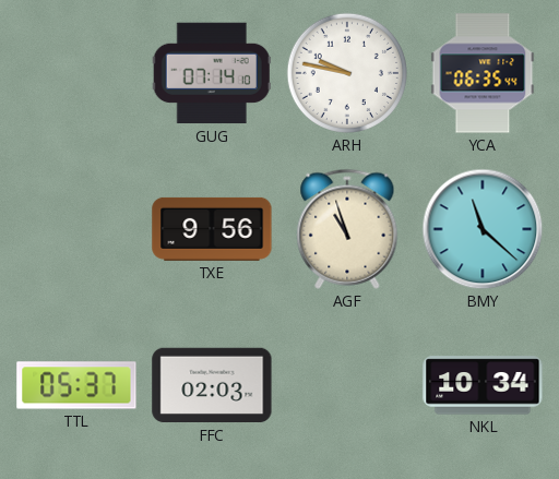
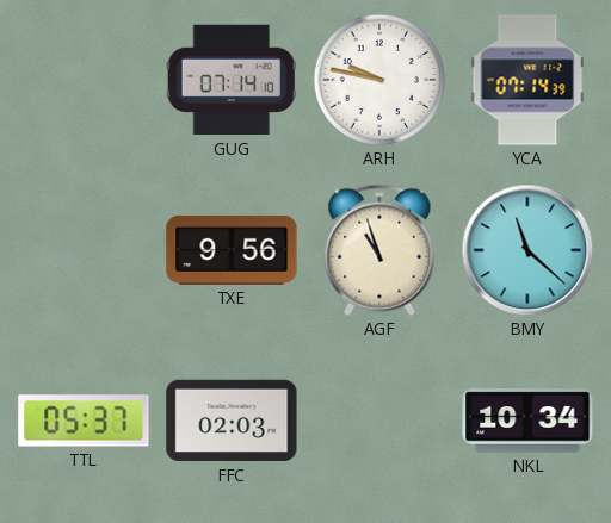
YCA: 06:35 -> 07:14 (527, 80)
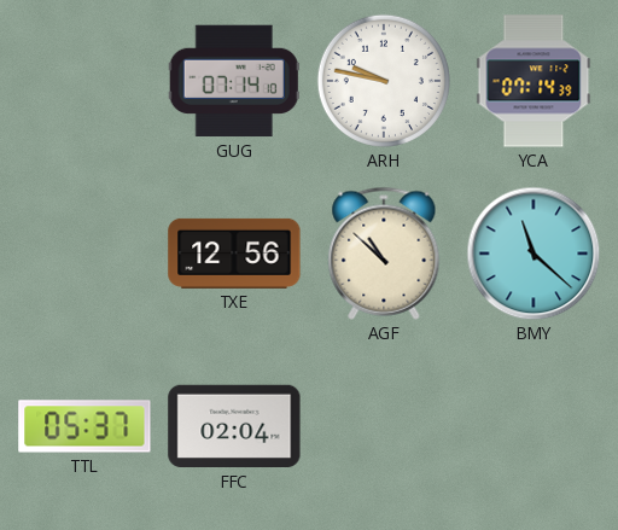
TXE: 9:56 -> 12:56 (234, 254)
AGF: 10:57 -> 10:52 (384, 254)
FFC: 02:03 -> 02:04 (234, 426)
NKL: 10:34 -> none (527, 421)
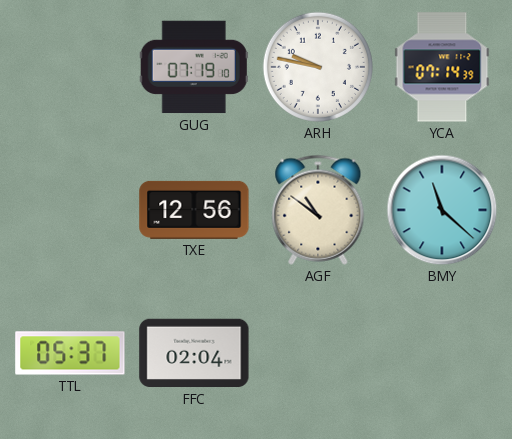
GUG: 07:14 -> 07:19 (194, 67)
AGF: 10:52 -> 10:51 (318, 210)
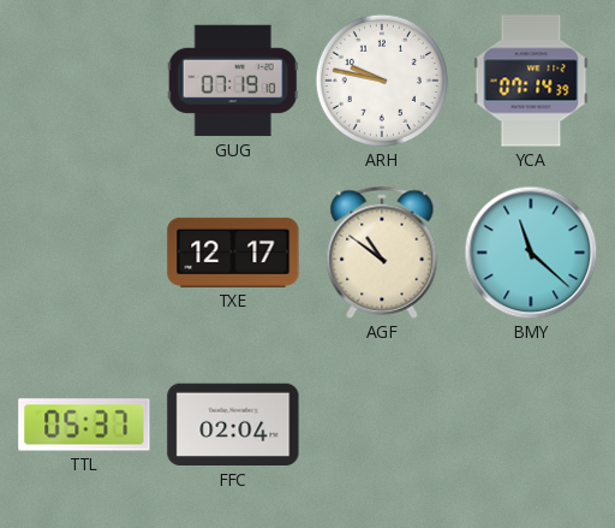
TXE: 12:56 -> 12:17 (233, 253)
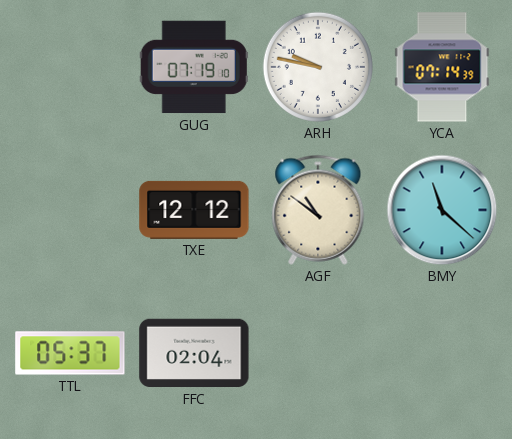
TXE: 12:17 -> 12:12 (194, 210)
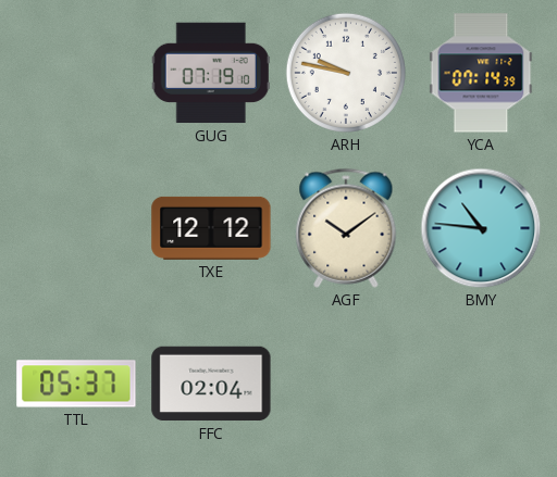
AGF: 10:51 -> 10:09 (346, 228)
BMY: 11:22 -> 10:46 (481, 228)
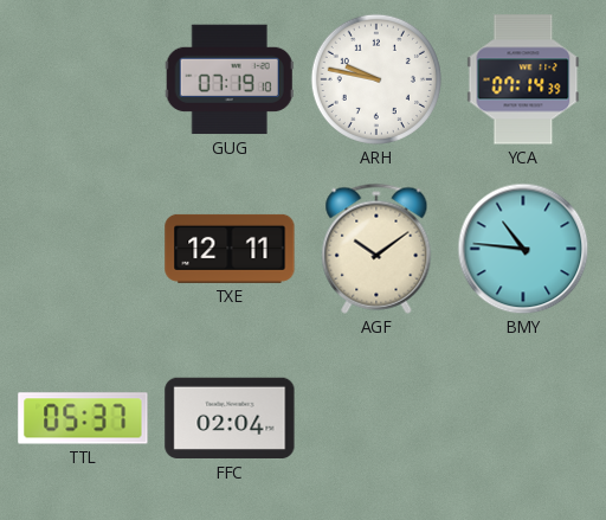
TXE: 12:12 -> 12:11 (230, 249)
